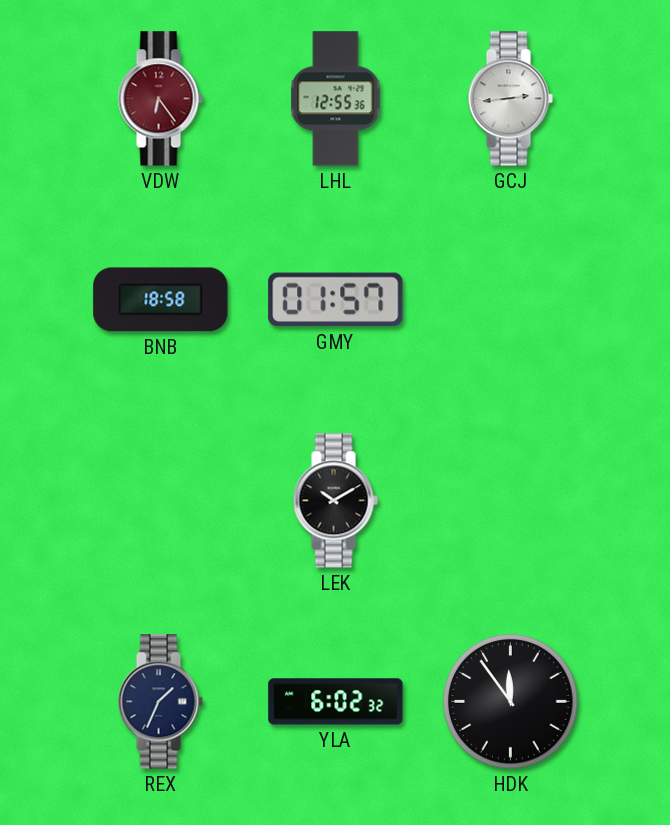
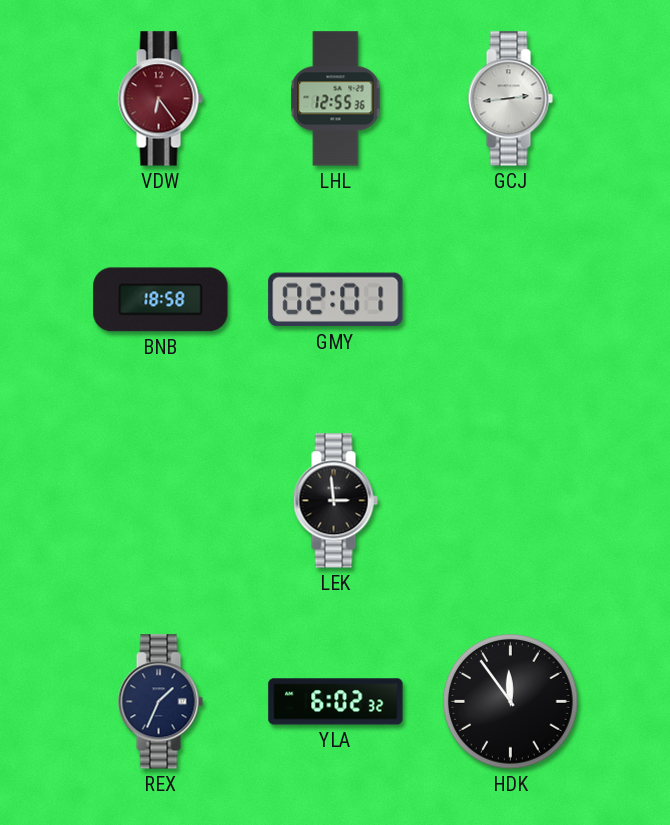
GMY: 01:57 -> 02:01 (336, 300)
LEK: 10:10 -> 2:59 (335, 501)
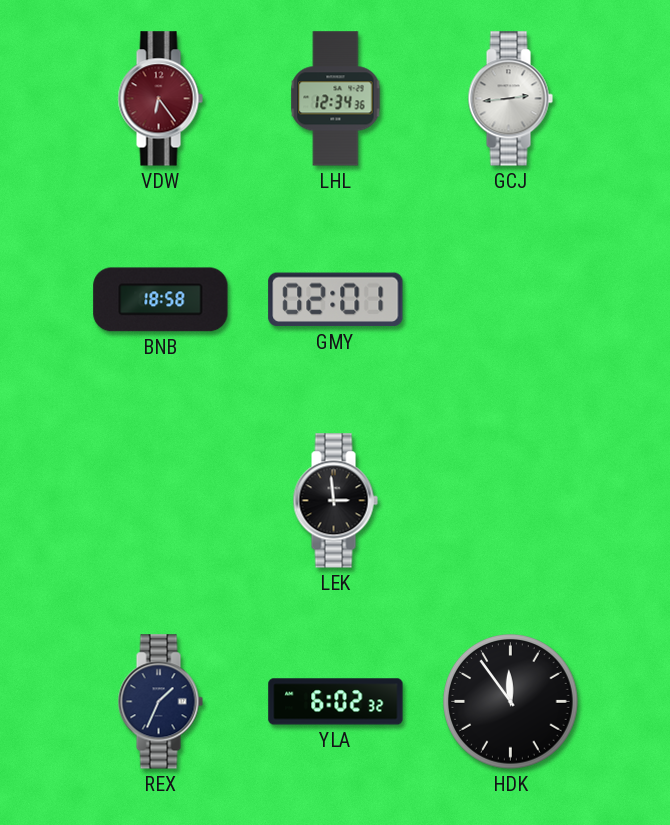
LHL: 12:55 -> 12:34 (336, 99)
